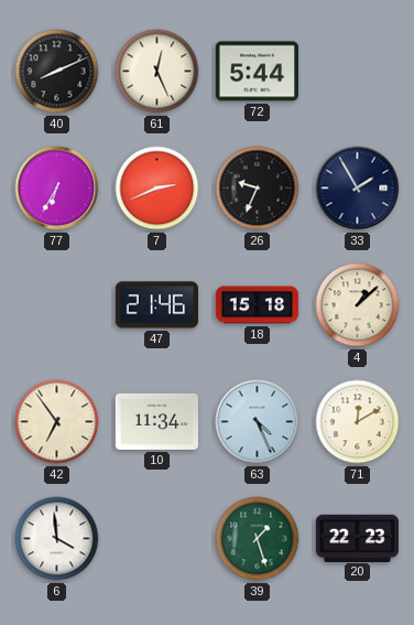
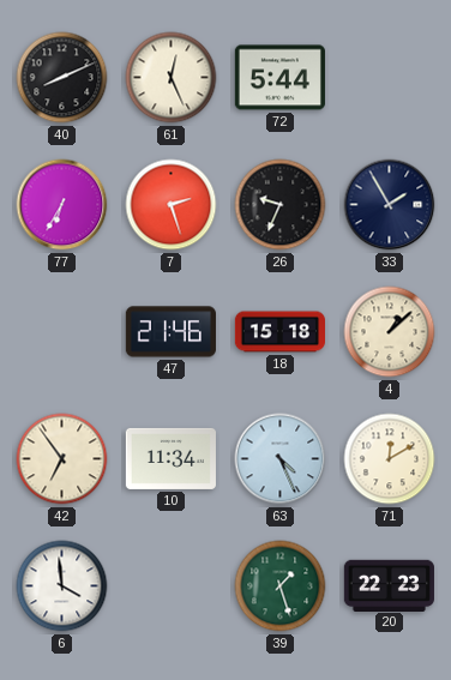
7: 2:41 -> 2:27 (172, 205)
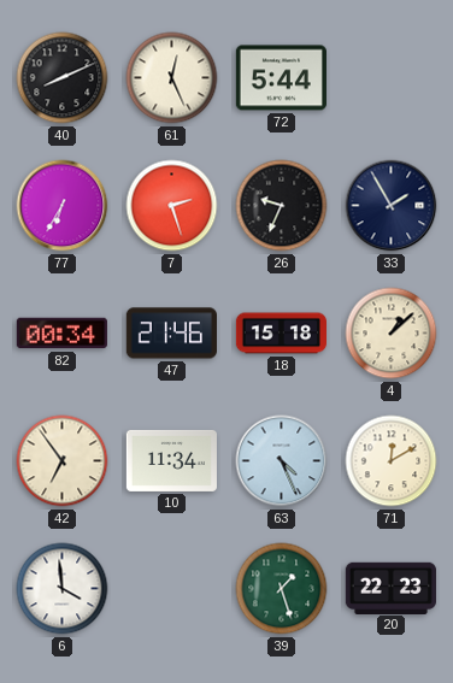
82: none -> 00:34 (61, 334)
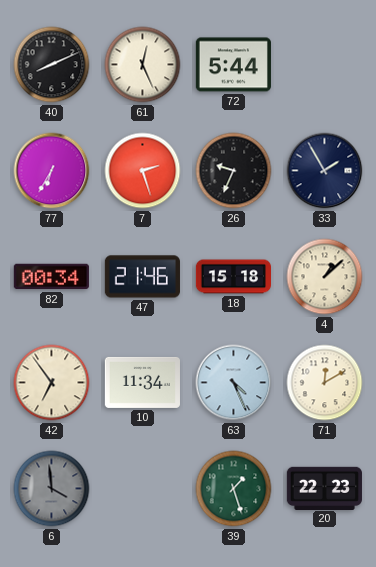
6 dial: white -> grey (52, 489)
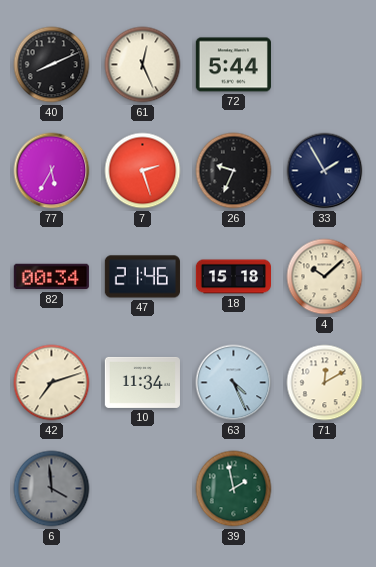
77: 6:35 -> 5:35 (52, 171)
4: 1:08 -> 10:08 (325, 277)
42: 6:54 -> 7:12 (52, 383)
39: 1:27 -> 1:58 (234, 489)
20: 22:23 -> none (324, 488)
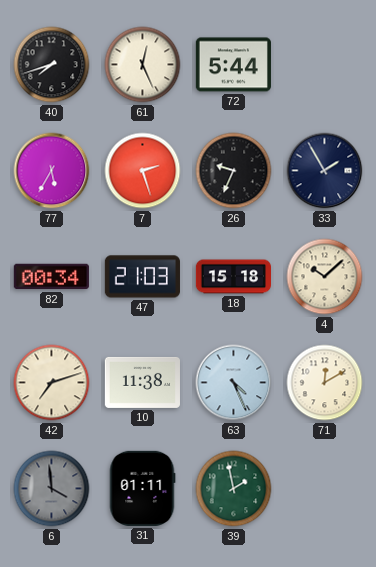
40: 8:11 -> 7:42 (52, 65)
47: 21:46 -> 21:03 (142, 277)
10: 11:34 -> 11:38 (142, 382)
31: none -> 01:11 (142, 488)
